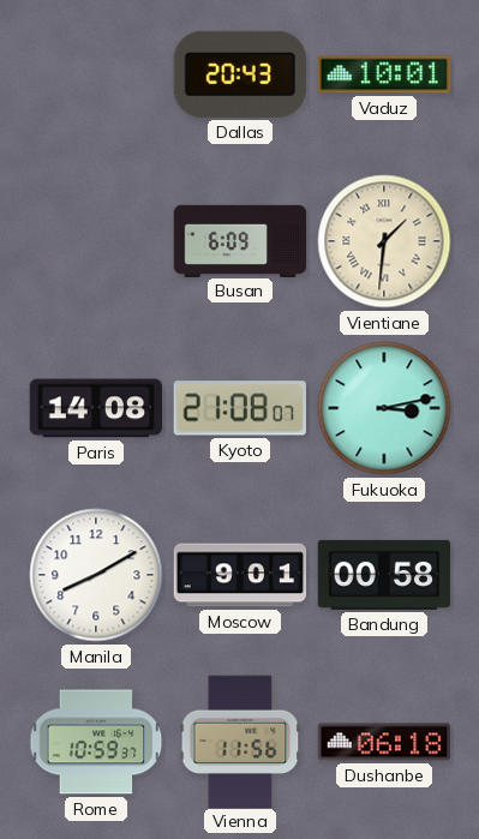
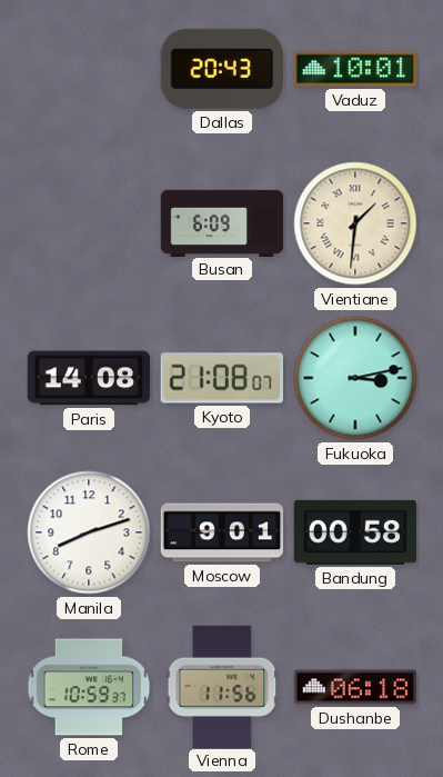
Manila: 8:10 -> 8:12 (89, 532)
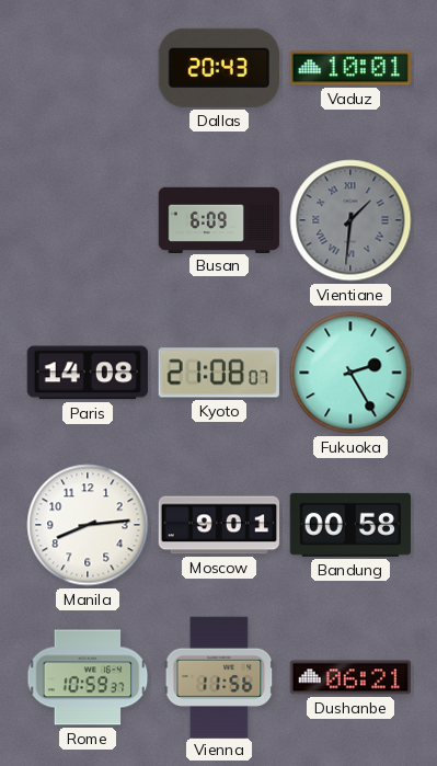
Vientiane dial: cream -> grey (350, 220)
Fukuoka: 3:13 -> 2:25 (350, 373)
Manila: 8:12 -> 8:14 (88, 525)
Dushanbe: 06:18 -> 06:21 (350, 677)
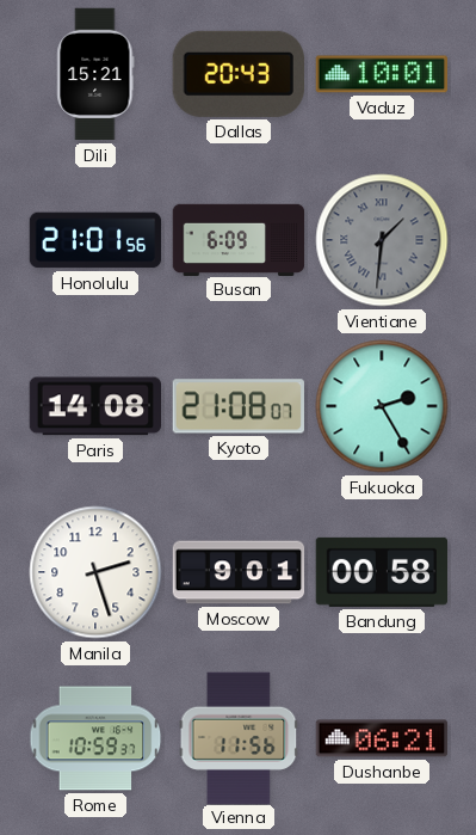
Dili: none -> 15:21 (95, 74)
Honolulu: none -> 21:01 (95, 240)
Manila: 8:14 -> 2:27 (95, 572)
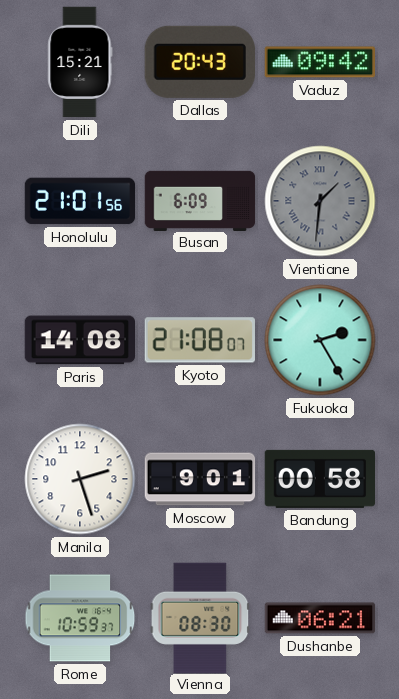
Vaduz: 10:01 -> 09:42 (320, 62)
Vienna: 11:56 -> 08:30 (200, 617)
